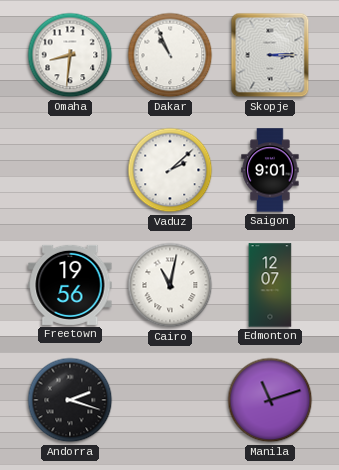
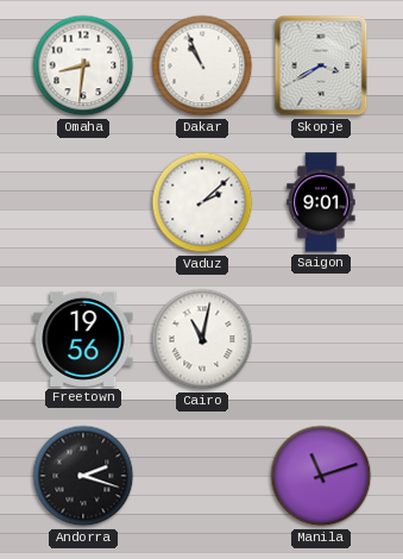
Skopje: 3:15 -> 3:40 (321, 65)
Edmonton: 12:07 -> none (270, 285)
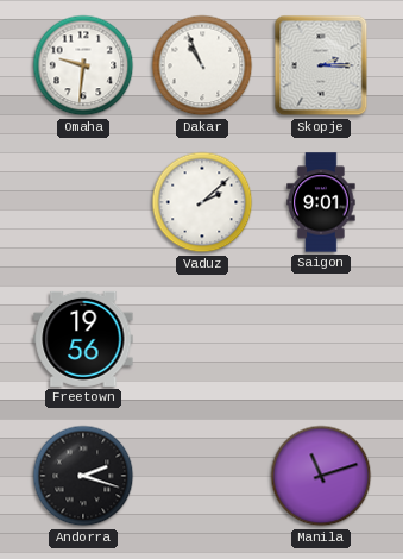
Omaha: 8:31 -> 9:31 (83, 65)
Skopje: 3:40 -> 2:15 (321, 65)
Cairo: 11:02 -> none (202, 339)
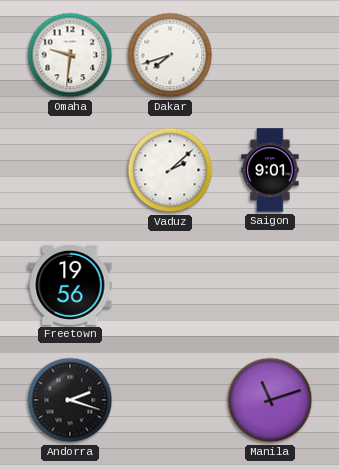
Dakar: 10:56 -> 7:42 (170, 55)
Skopje: 2:15 -> none (321, 65)
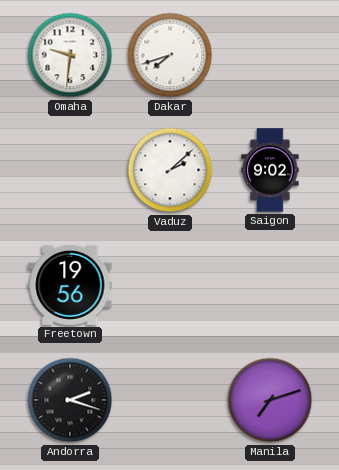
Saigon: 9:01 -> 9:02 (270, 170)
Manila: 11:12 -> 7:12 (270, 400)
